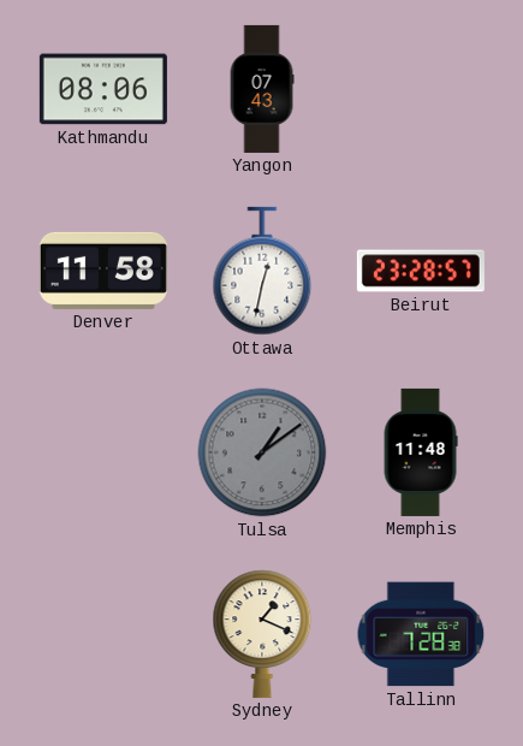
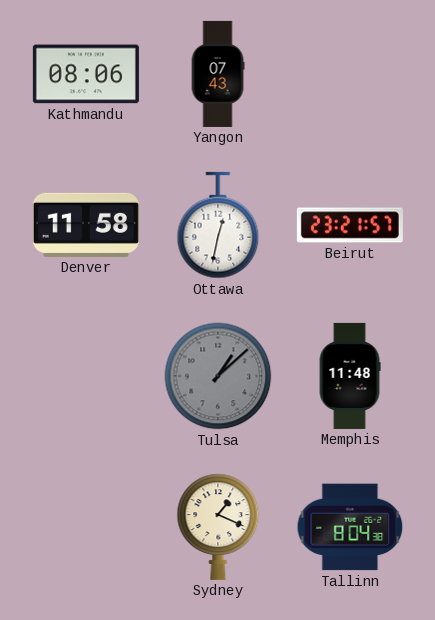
Beirut: 23:28 -> 23:21 (350, 225)
Tulsa: 1:09 -> 1:08 (218, 376)
Tallinn: 7:28 -> 8:04 (350, 527)
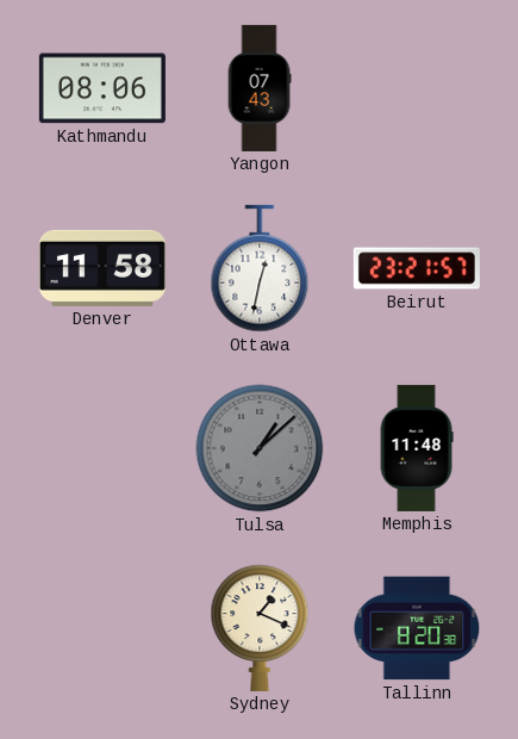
Tallinn: 8:04 -> 8:20 (417, 628)
